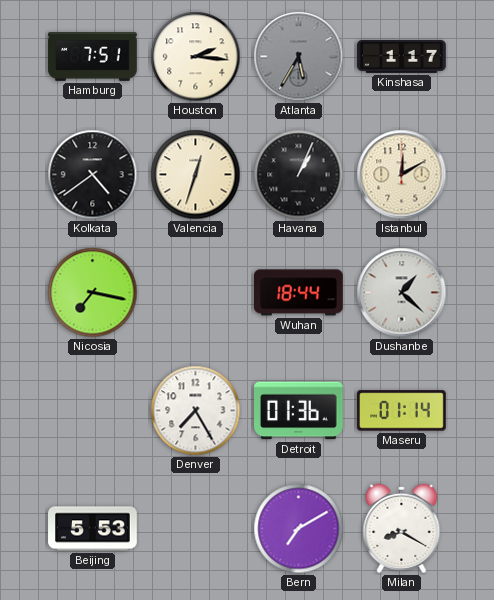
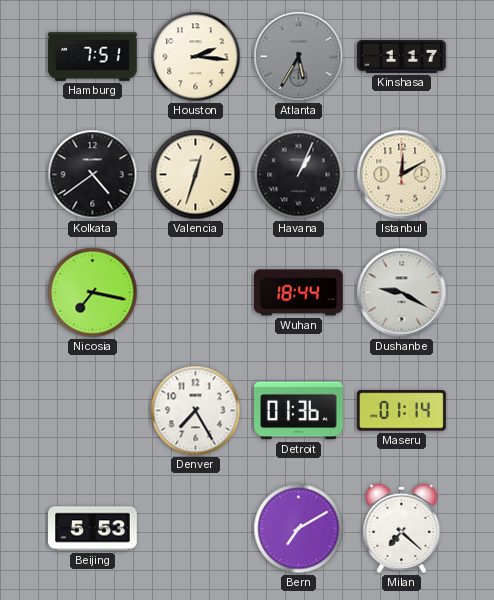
Dushanbe: 1:22 -> 9:20 (402, 293)
Milan: 8:20 -> 7:22 (402, 528)
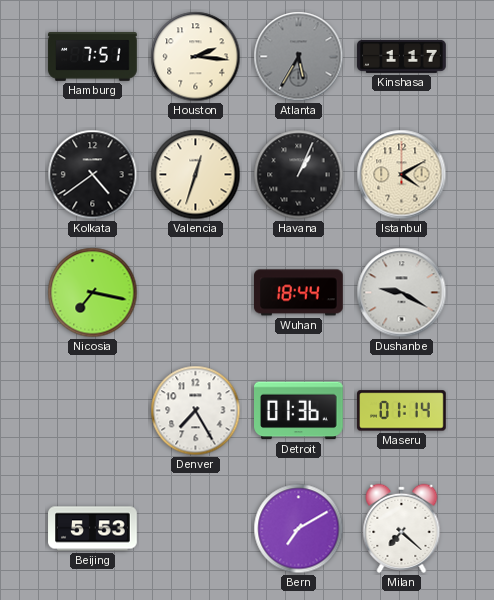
Istanbul: 12:10 -> 4:10 (402, 175)
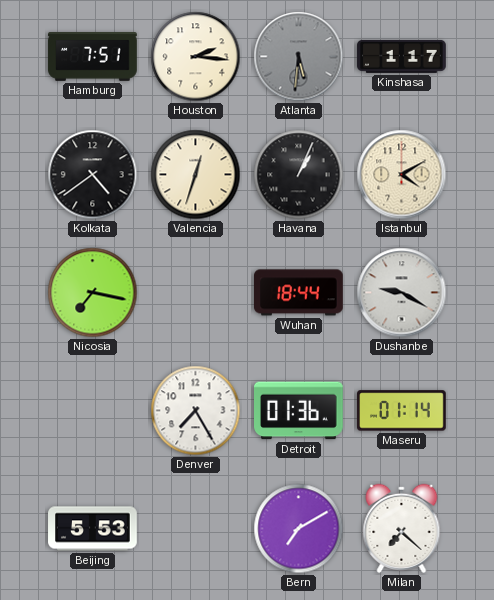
Atlanta: 5:35 -> 5:31 (299, 57)
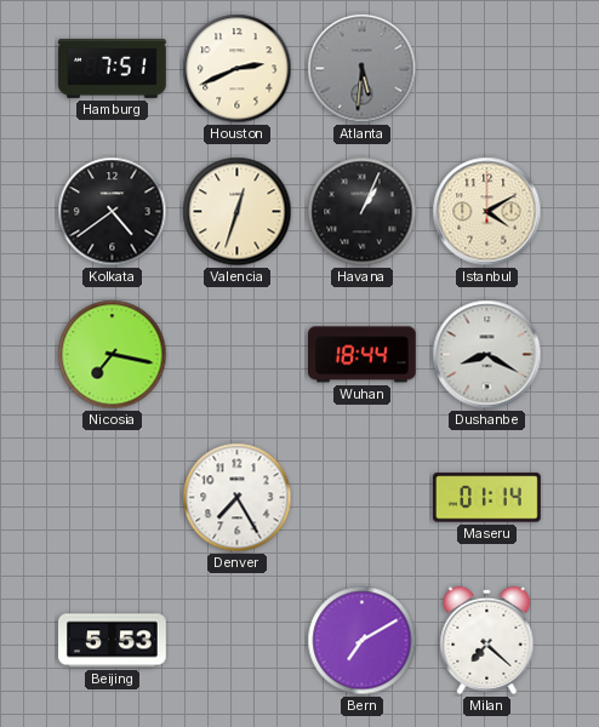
Houston: 2:16 -> 2:41 (238, 69)
Kinshasa: 1:17 -> none (402, 56)
Dushanbe: 9:20 -> 8:20 (487, 355)
Detroit: 01:36 -> none (299, 411)
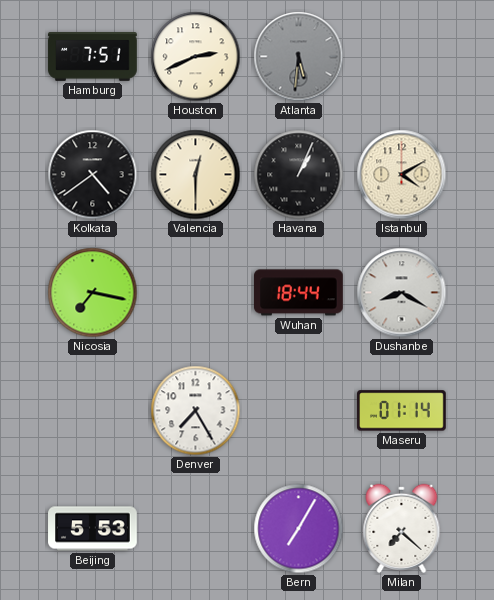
Valencia: 12:33 -> 12:30 (196, 175)
Bern: 7:10 -> 7:05 (299, 529)
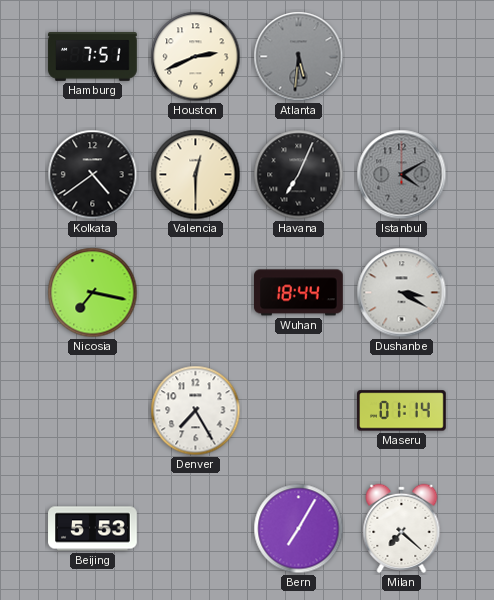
Havana: 1:04 -> 7:04 (299, 175)
Istanbul dial: cream -> grey (402, 175)
Dushanbe: 8:20 -> 3:20 (402, 293)
